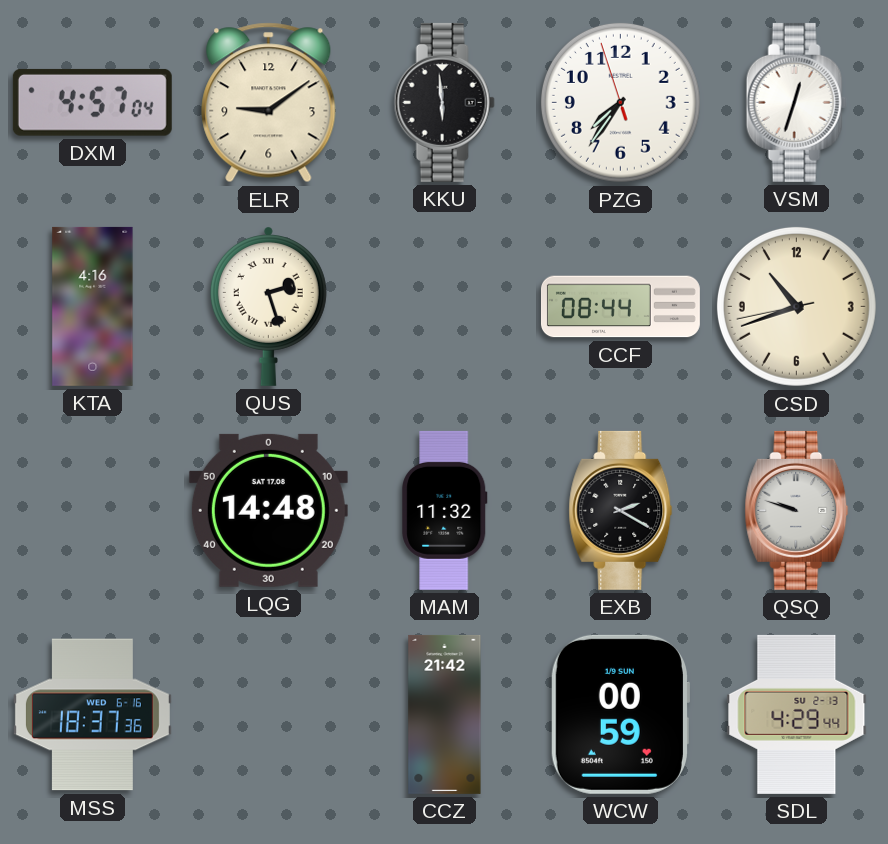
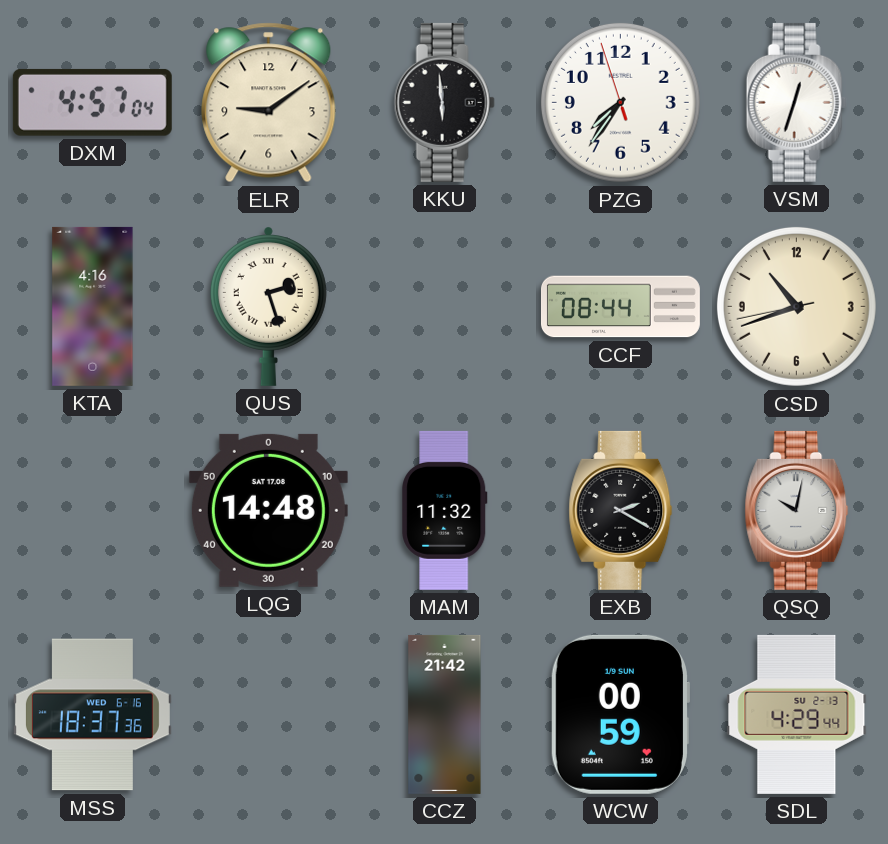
QSQ: 9:48 -> 10:02 (797, 510)
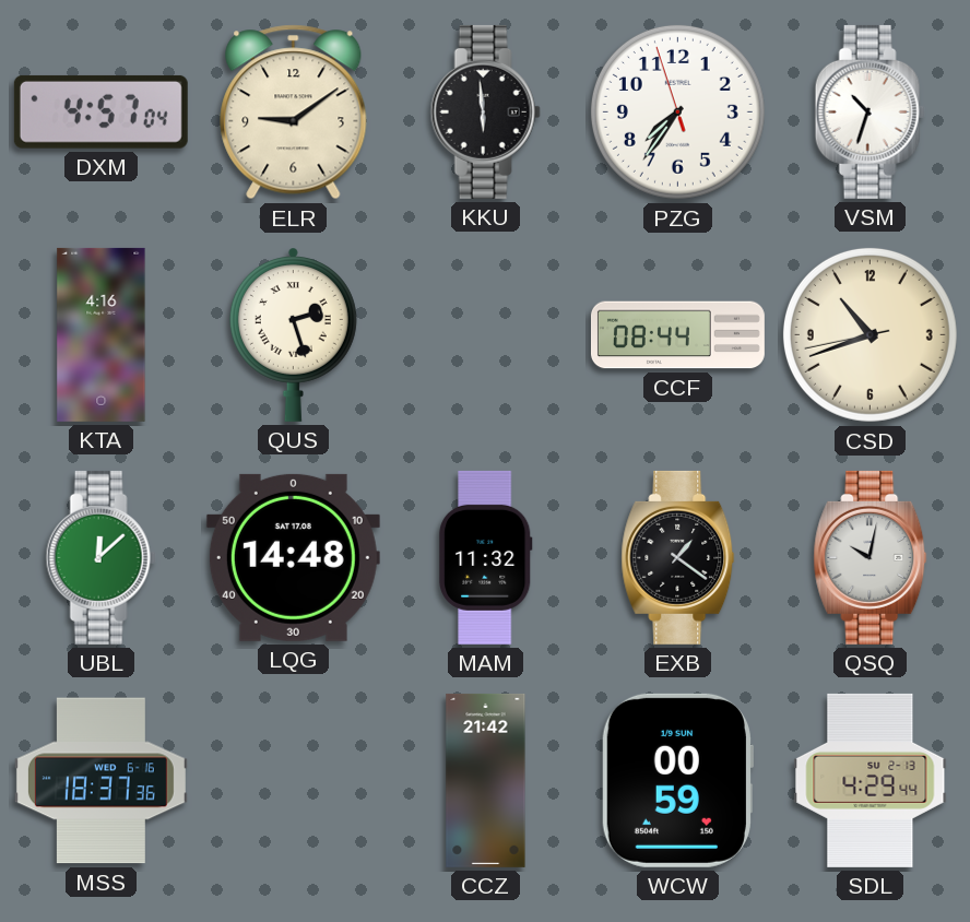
VSM: 12:33 -> 10:33 (870, 111)
UBL: none -> 12:08 (100, 557)
EXB: 2:20 -> 1:21 (678, 557)
